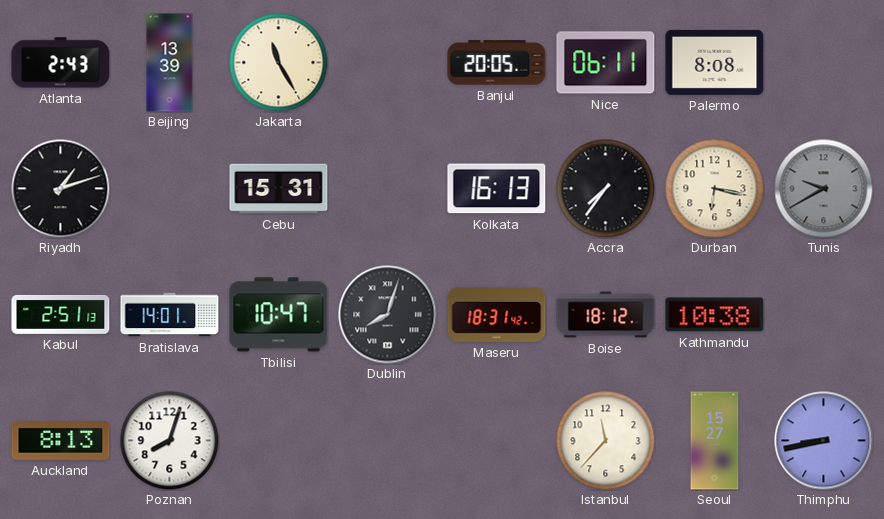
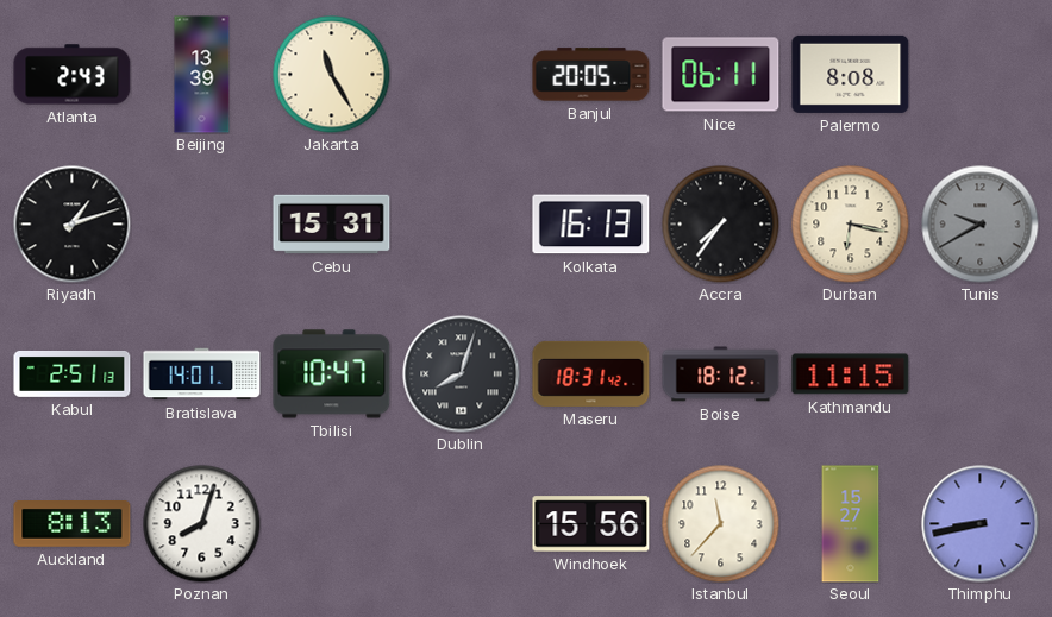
Kathmandu: 10:38 -> 11:15 (851, 374)
Windhoek: none -> 15:56 (591, 524)
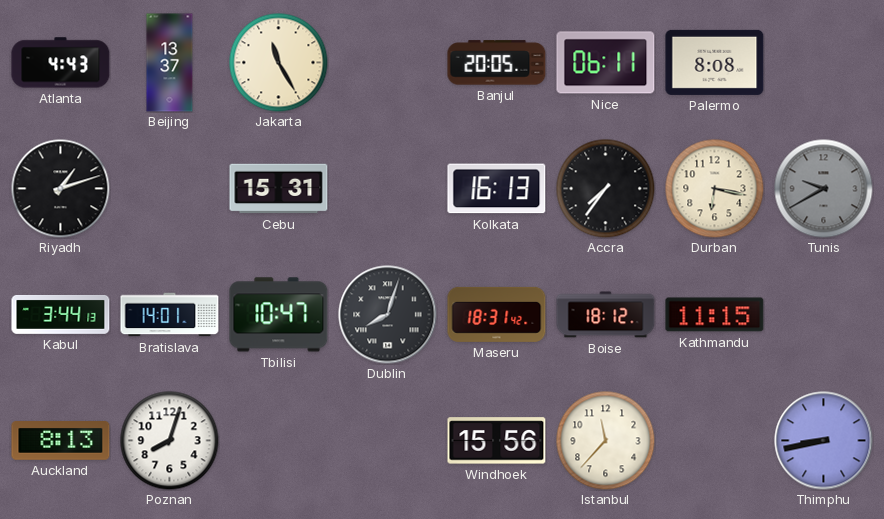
Atlanta: 2:43 -> 4:43 (61, 63)
Beijing: 13:39 -> 13:37 (170, 63)
Kabul: 2:51 -> 3:44 (61, 314)
Seoul: 15:27 -> none (851, 524)
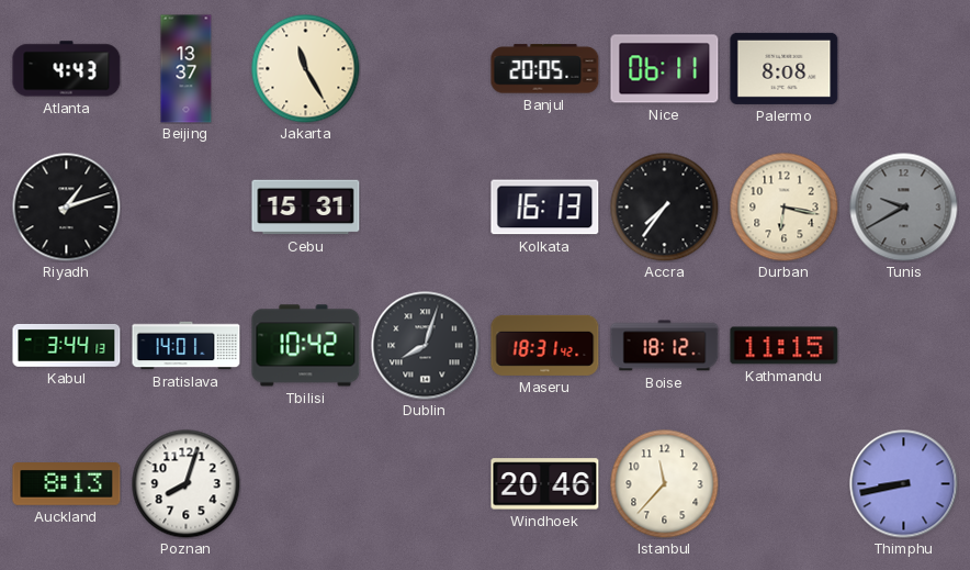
Tbilisi: 10:47 -> 10:42 (306, 346)
Windhoek: 15:56 -> 20:46 (545, 484)
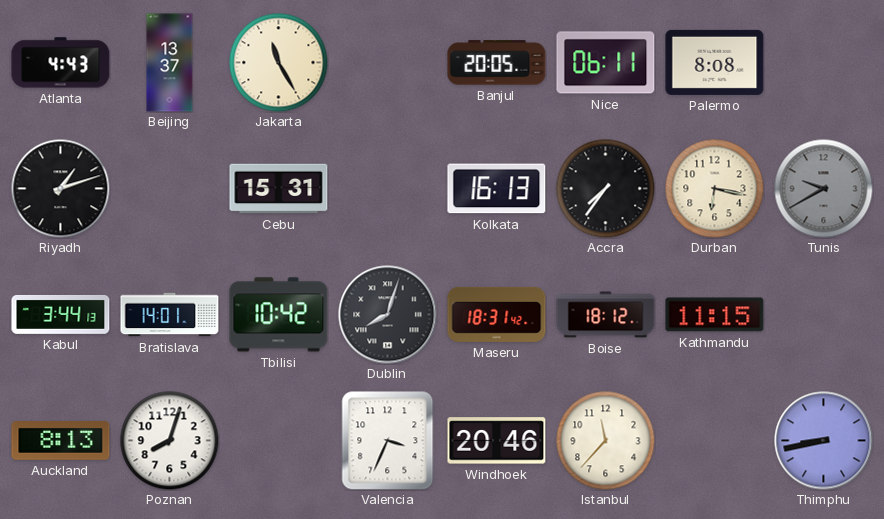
Valencia: none -> 3:34 (388, 441)
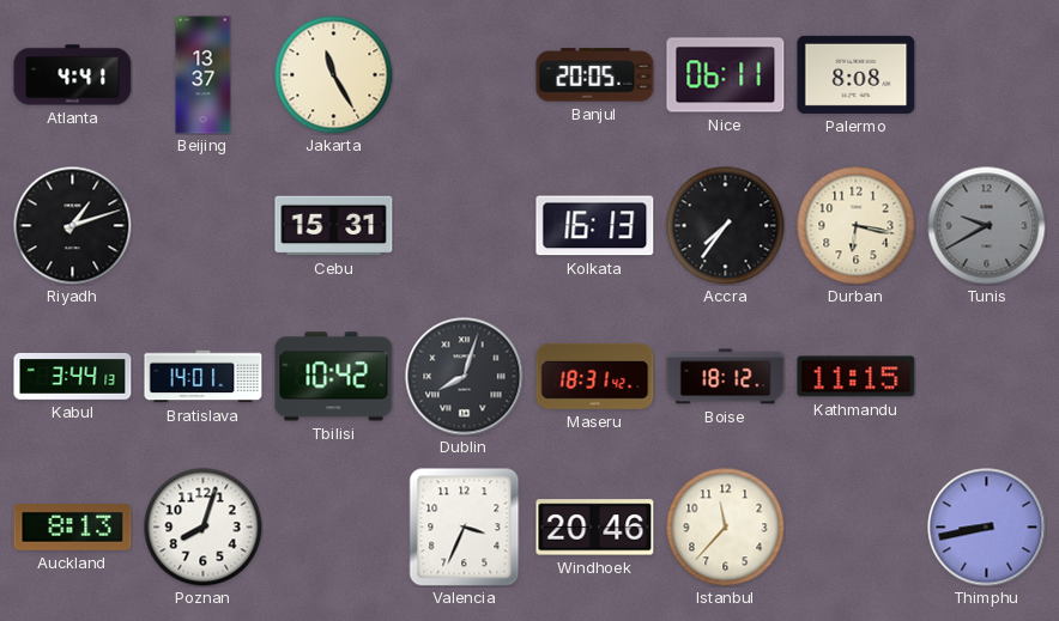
Atlanta: 4:43 -> 4:41 (73, 75)
